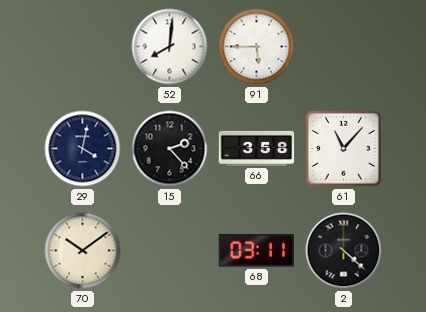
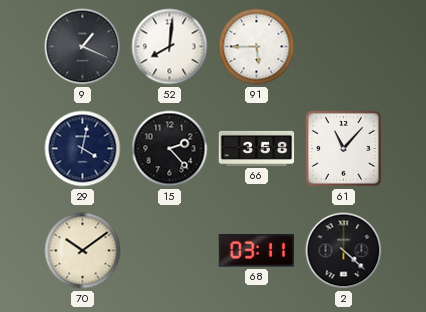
9: none -> 1:19 (83, 47)
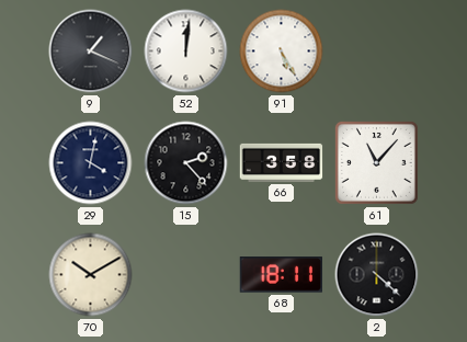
52: 8:01 -> 12:01 (186, 52)
91: 5:45 -> 5:25 (282, 52)
70: 10:09 -> 10:10 (91, 275)
68: 03:11 -> 18:11 (281, 275)
